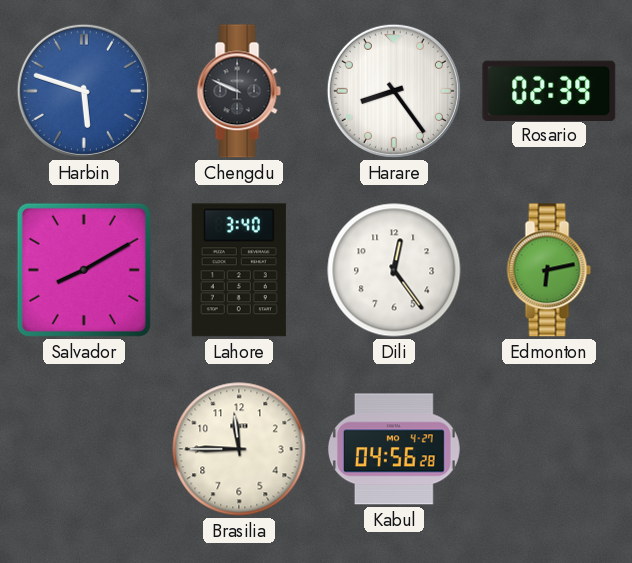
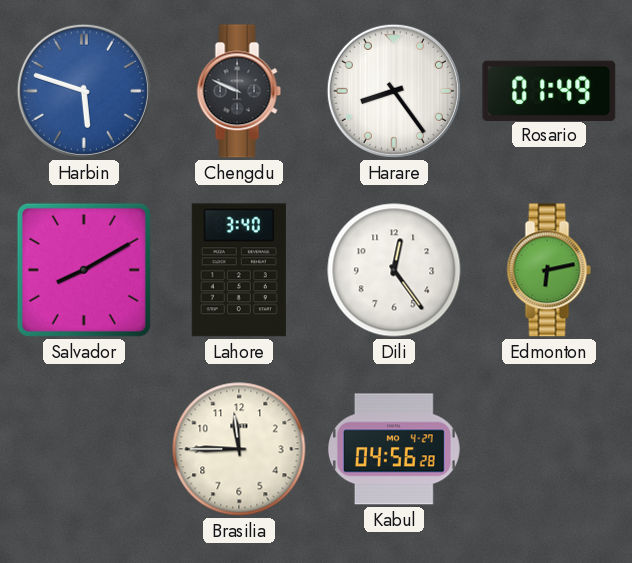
Rosario: 02:39 -> 01:49 (549, 90)
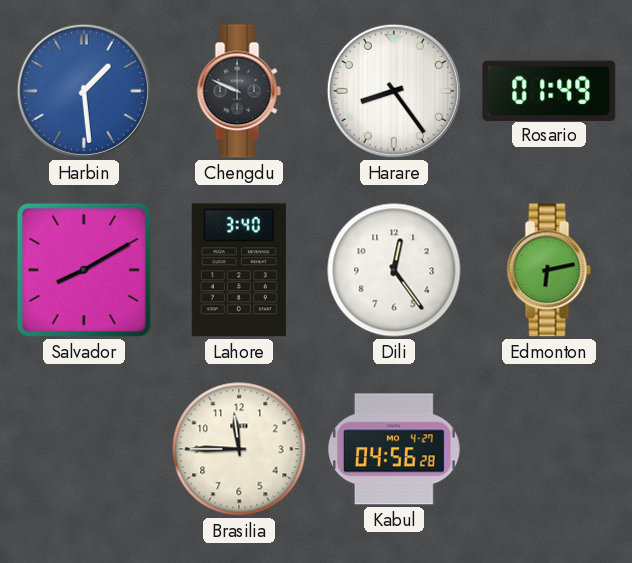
Harbin: 5:48 -> 1:29 (84, 91)
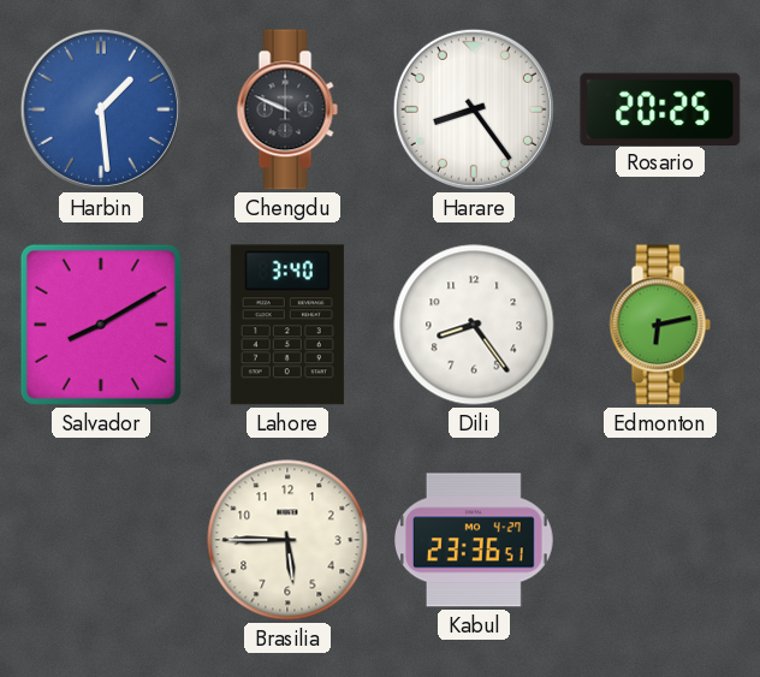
Rosario: 01:49 -> 20:25 (660, 108)
Dili: 12:24 -> 8:24 (474, 325)
Brasilia: 11:45 -> 5:45 (287, 540)
Kabul: 04:56 -> 23:36 (475, 540)
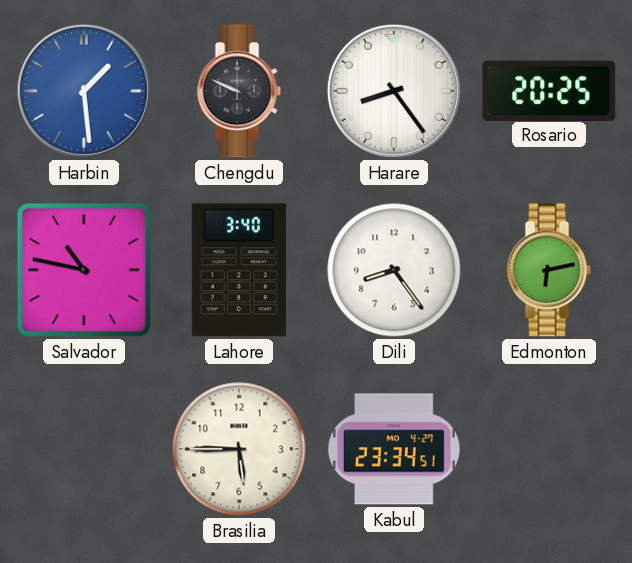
Salvador: 8:10 -> 10:47 (84, 270)
Kabul: 23:36 -> 23:34 (395, 449)
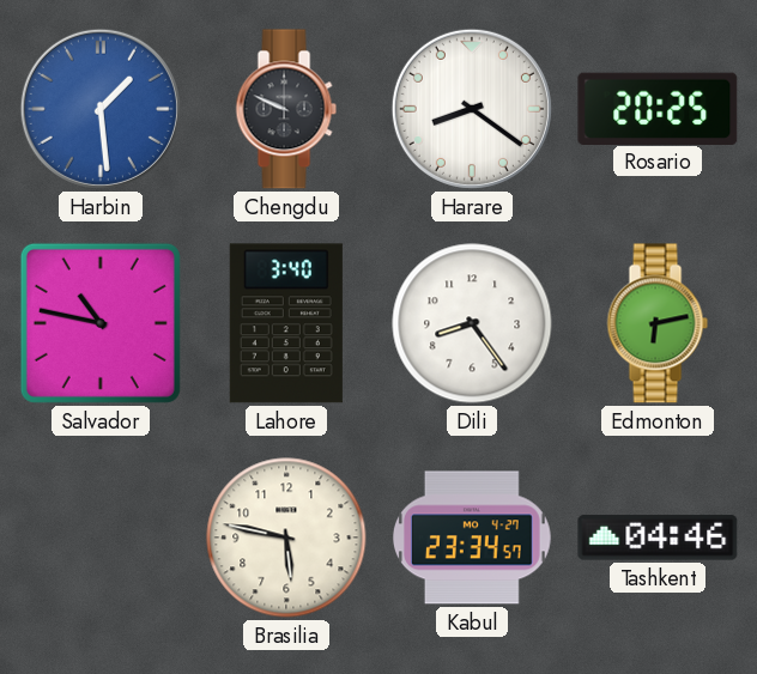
Harare: 8:24 -> 8:21 (472, 109)
Brasilia: 5:45 -> 5:47 (286, 538)
Kabul: 23:34:51 -> 23:34:57 (473, 538)
Tashkent: none -> 04:46 (658, 538)
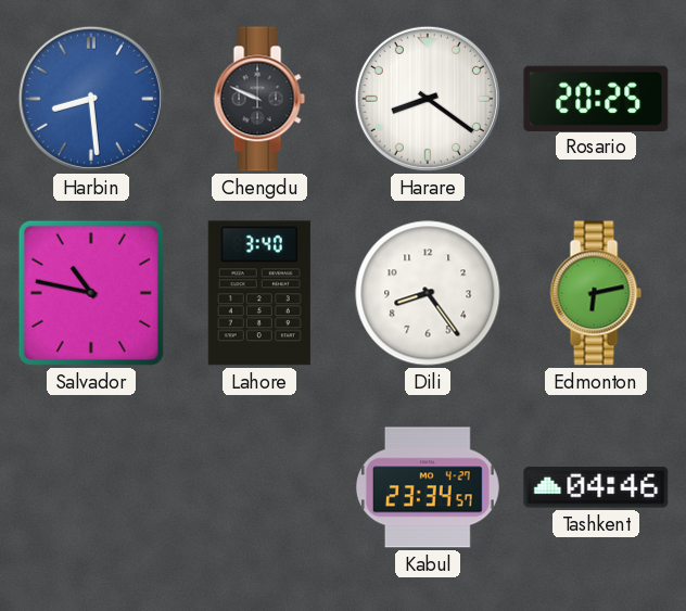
Harbin: 1:29 -> 8:29 (91, 99)
Brasilia: 5:47 -> none (286, 538)
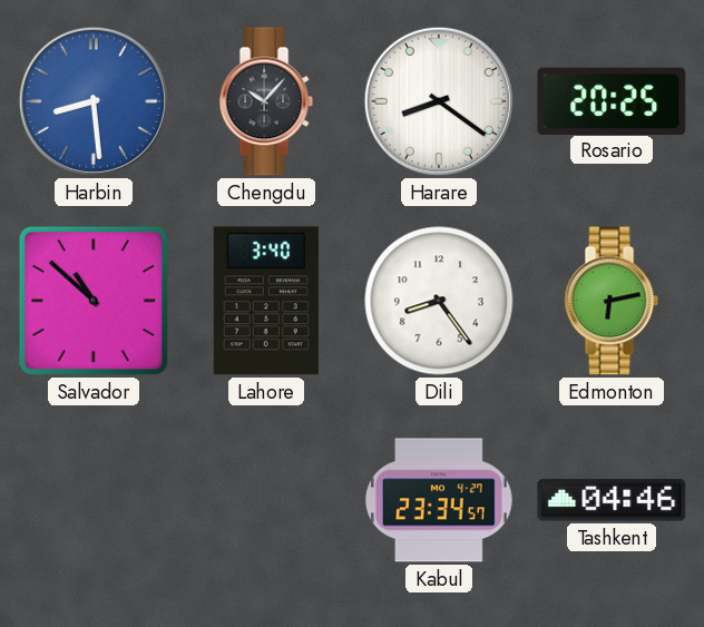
Chengdu: 9:49 -> 10:07 (266, 101)
Salvador: 10:47 -> 10:52 (94, 301)
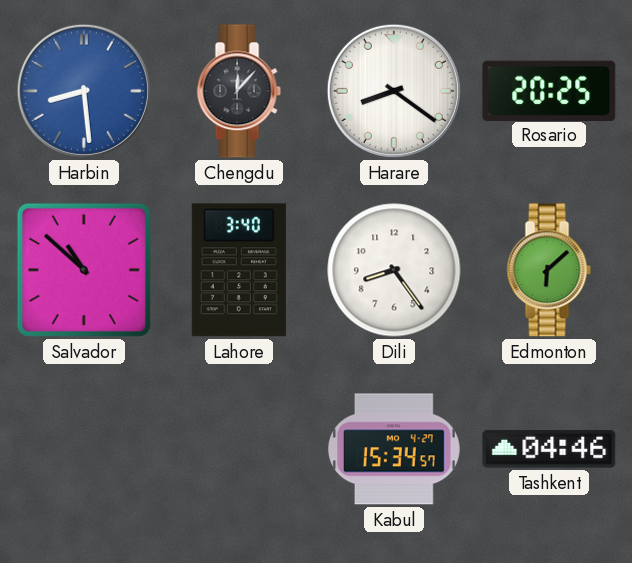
Chengdu: 10:07 -> 12:07 (239, 91)
Edmonton: 6:13 -> 6:08 (549, 270)
Kabul: 23:34 -> 15:34 (395, 449)
